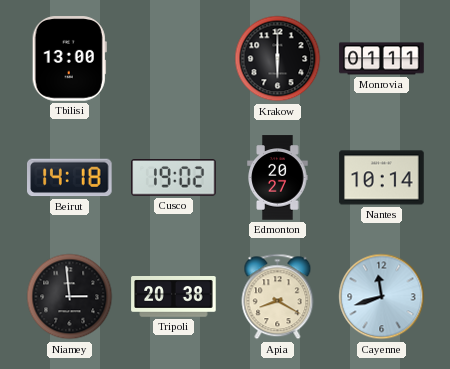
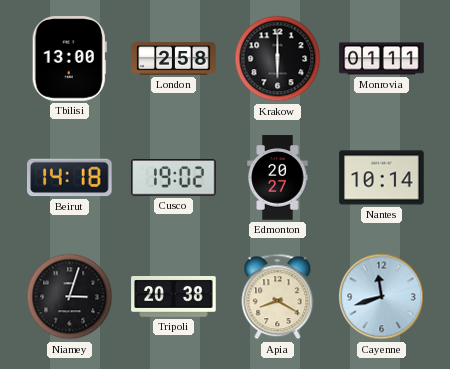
London: none -> 2:58 (174, 59)
Niamey: 2:59 -> 3:03 (70, 297)
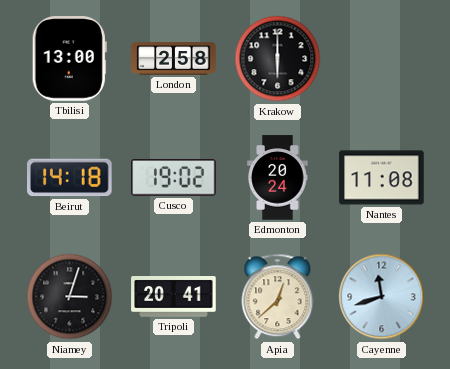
Monrovia: 01:11 -> none (382, 59)
Edmonton: 20:27 -> 20:24 (278, 178)
Nantes: 10:14 -> 11:08 (382, 178)
Tripoli: 20:38 -> 20:41 (174, 297)
Apia: 8:20 -> 12:38 (278, 297)
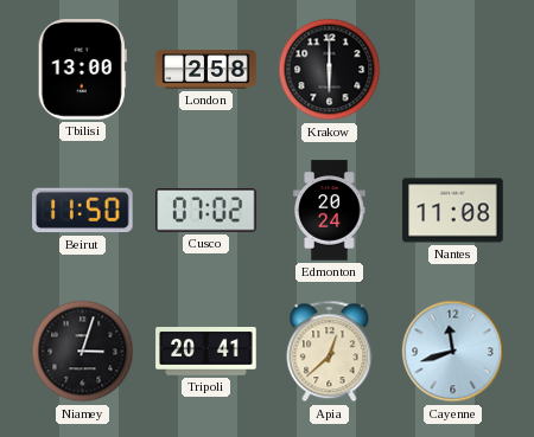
Beirut: 14:18 -> 11:50 (83, 211)
Cusco: 19:02 -> 07:02 (206, 211)
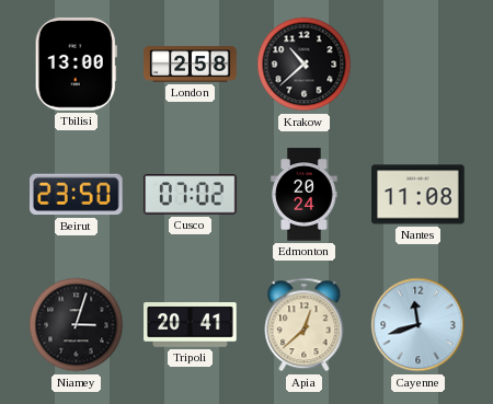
Krakow: 6:00 -> 10:38 (305, 65)
Beirut: 11:50 -> 23:50 (77, 195)
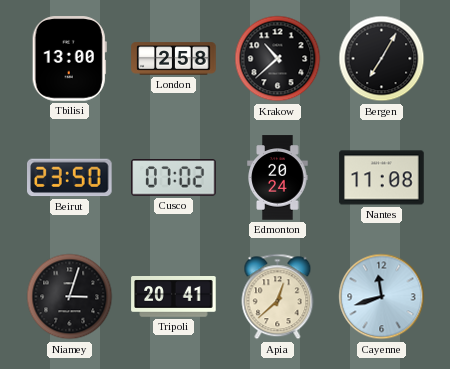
Bergen: none -> 7:05 (382, 59)
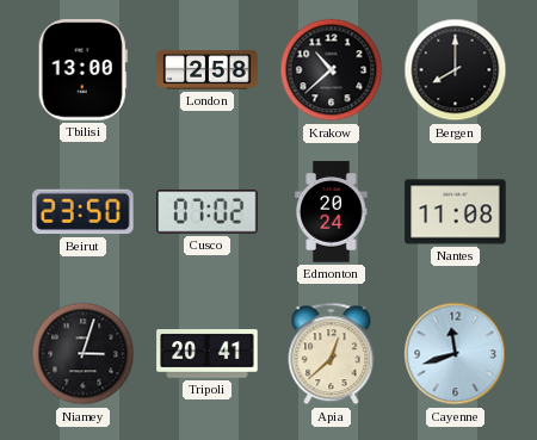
Bergen: 7:05 -> 8:00 (456, 70)
